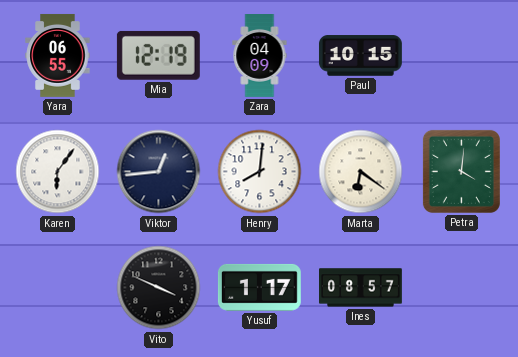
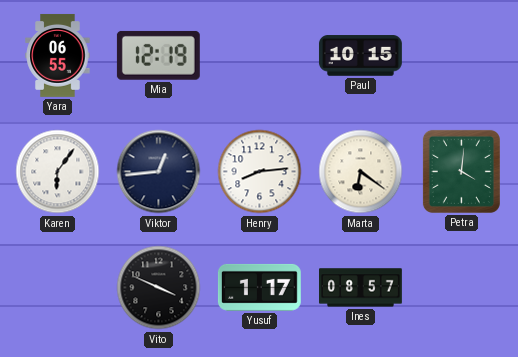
Zara: 04:09 -> none (260, 56)
Henry: 8:01 -> 8:14 (260, 172)
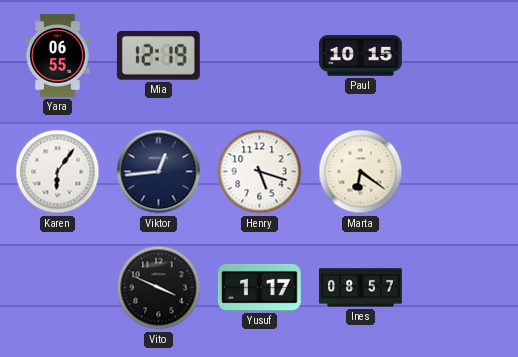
Henry: 8:14 -> 5:18 (260, 172)
Petra: 4:01 -> none (461, 171)
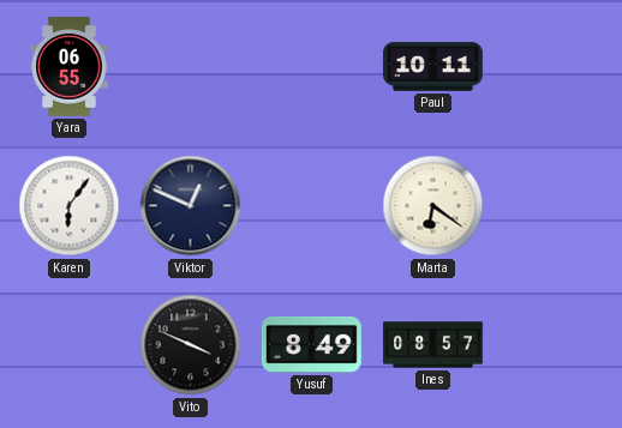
Mia: 12:19 -> none (158, 55)
Paul: 10:15 -> 10:11 (432, 67)
Viktor: 12:44 -> 12:49 (191, 206)
Henry: 5:18 -> none (260, 172)
Yusuf: 1:17 -> 8:49 (311, 344)
